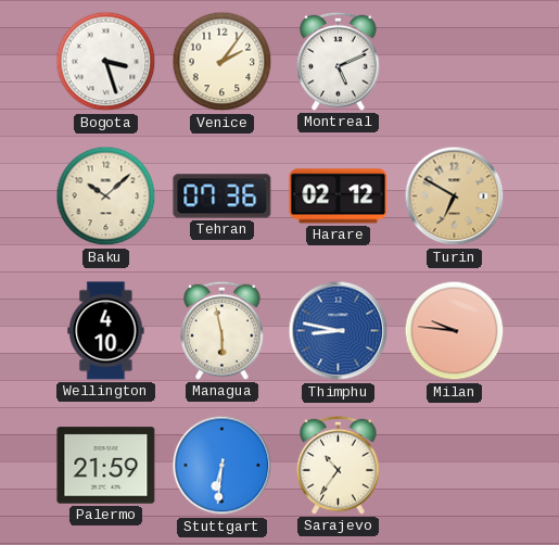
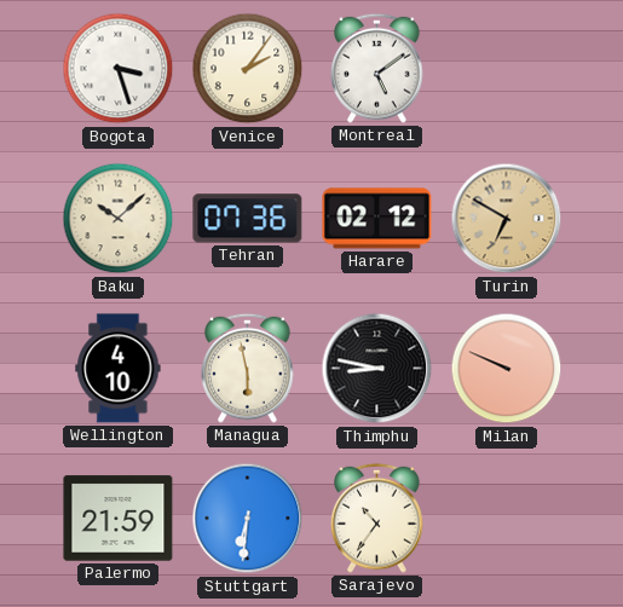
Montreal: 5:11 -> 5:09 (377, 68)
Thimphu dial: blue -> black (377, 369)
Milan: 9:46 -> 9:49 (507, 369)
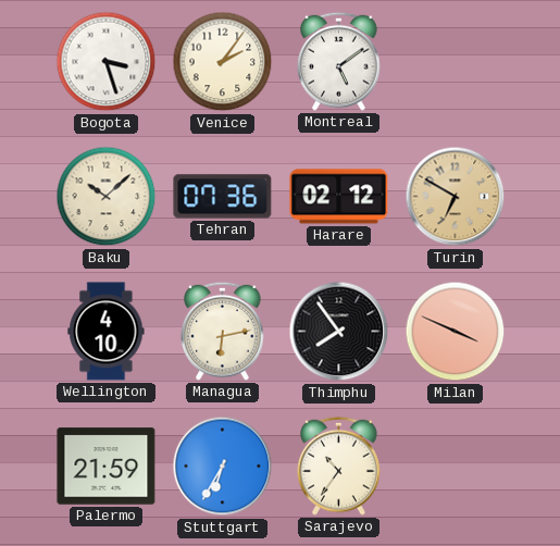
Managua: 5:58 -> 6:13 (223, 331)
Thimphu: 8:47 -> 7:54 (339, 332)
Milan: 9:49 -> 3:49 (456, 332)
Stuttgart: 6:31 -> 6:35 (223, 467)
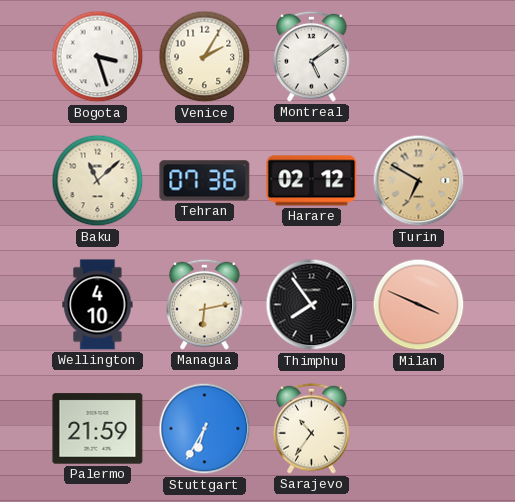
Venice: 2:06 -> 2:05 (205, 57)
Baku: 10:08 -> 11:08 (98, 181)
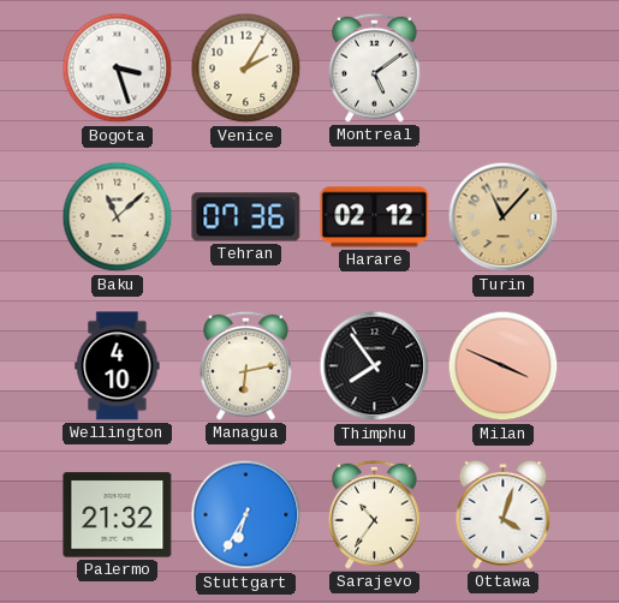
Turin: 6:50 -> 11:07 (504, 217)
Palermo: 21:59 -> 21:32 (118, 515)
Ottawa: none -> 4:03 (504, 514)
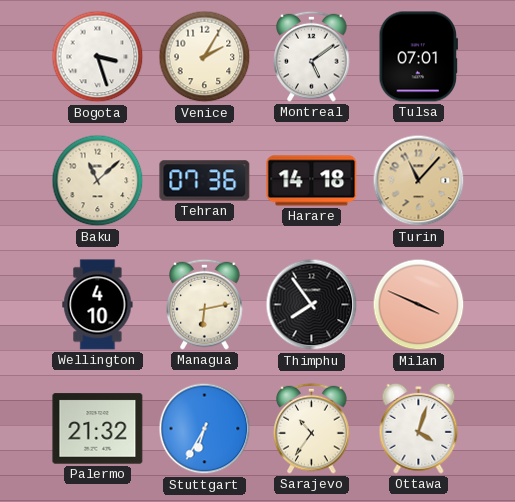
Tulsa: none -> 07:01 (418, 57)
Harare: 02:12 -> 14:18 (312, 181)
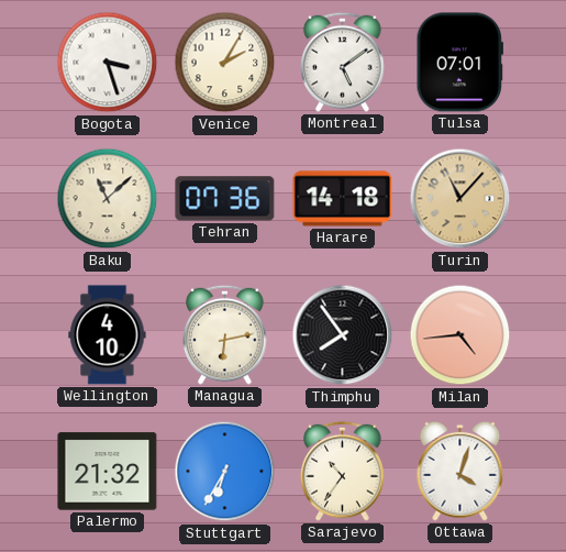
Milan: 3:49 -> 4:44 (460, 335)
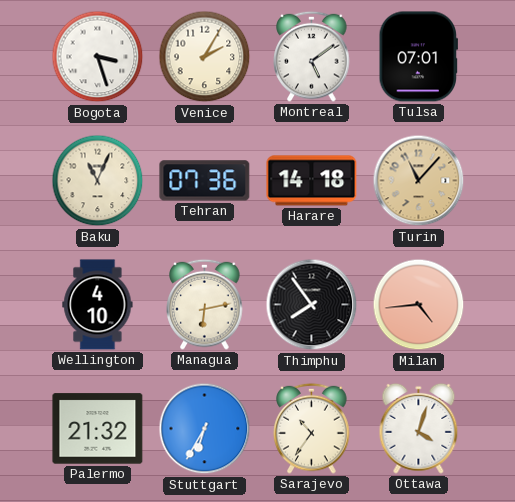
Baku: 11:08 -> 11:04 (98, 181)
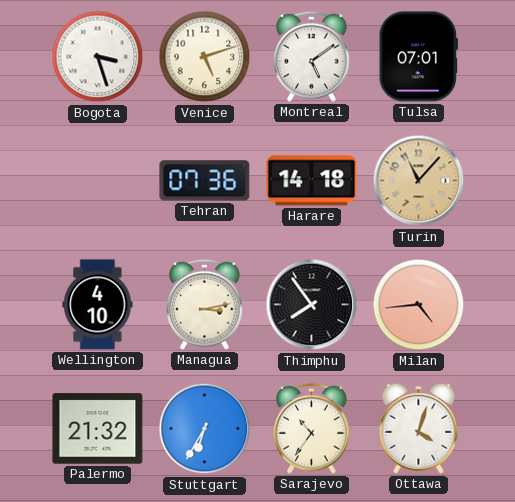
Venice: 2:05 -> 5:12 (205, 57)
Baku: 11:04 -> none (98, 181)
Managua: 6:13 -> 3:13 (205, 304)
